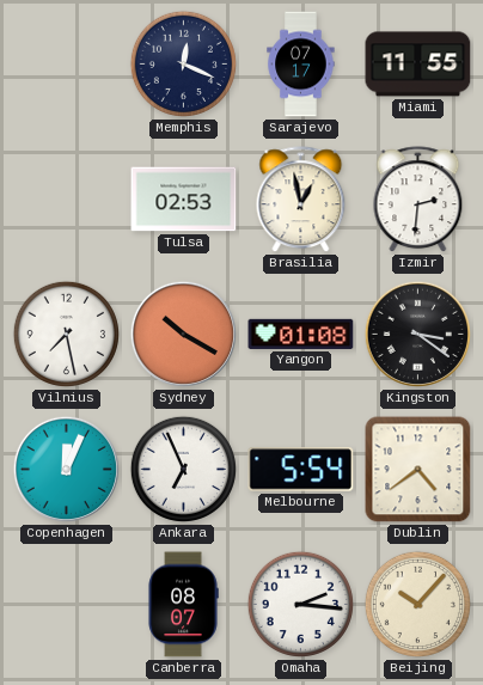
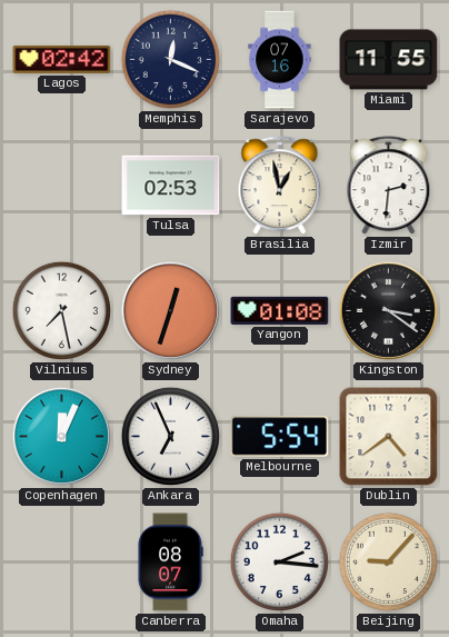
Lagos: none -> 02:42 (62, 59)
Sarajevo: 07:17 -> 07:16 (280, 60)
Sydney: 10:20 -> 12:33 (170, 310)
Beijing: 10:07 -> 9:07 (388, 561)
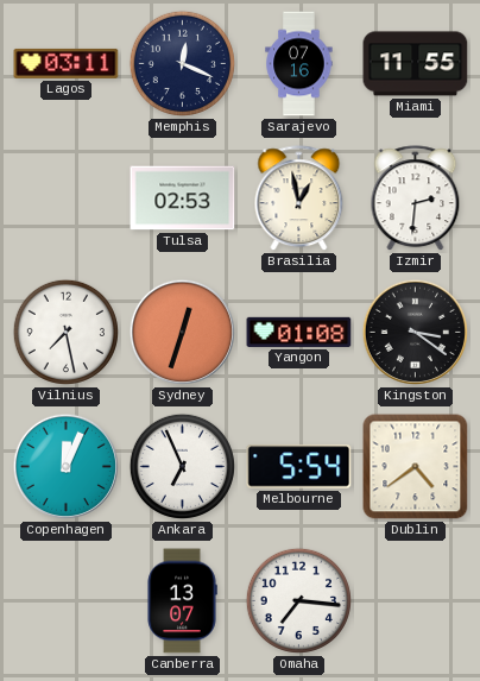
Lagos: 02:42 -> 03:11 (67, 63)
Canberra: 08:07 -> 13:07 (182, 601)
Omaha: 2:16 -> 7:16 (298, 600)
Beijing: 9:07 -> none (388, 561)
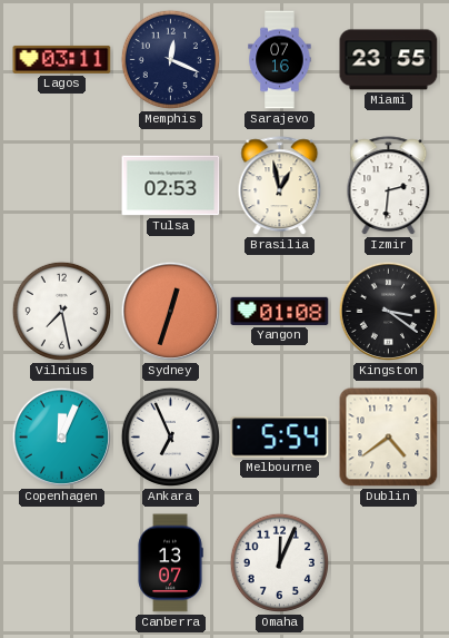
Miami: 11:55 -> 23:55 (389, 60)
Omaha: 7:16 -> 12:04 (279, 562)
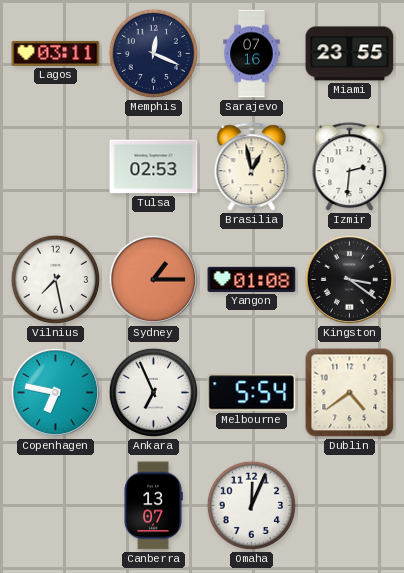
Sydney: 12:33 -> 1:15 (153, 279)
Copenhagen: 12:04 -> 6:47 (55, 392)
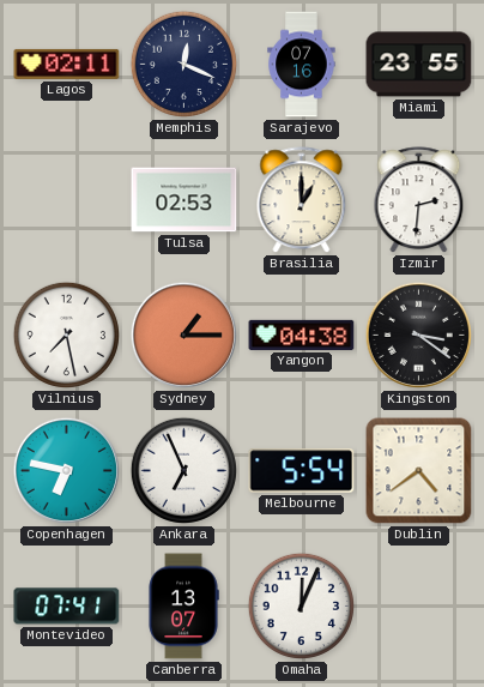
Lagos: 03:11 -> 02:11 (67, 64)
Brasilia: 12:58 -> 1:00 (302, 200)
Yangon: 01:08 -> 04:38 (302, 335)
Montevideo: none -> 07:41 (67, 607)
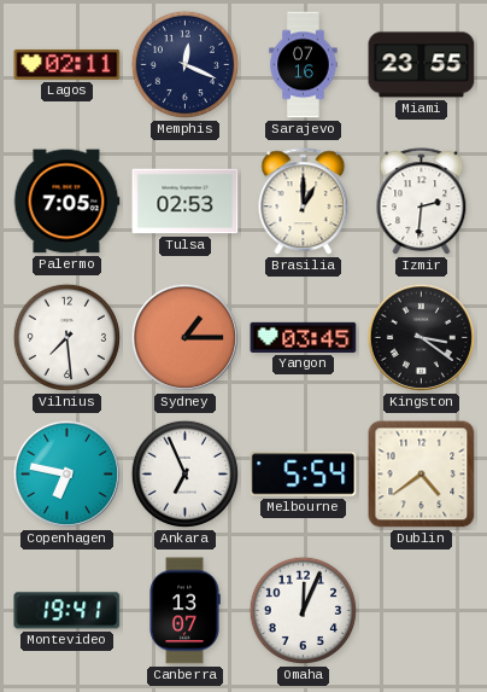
Palermo: none -> 7:05 (66, 202)
Vilnius: 7:28 -> 7:29 (66, 337)
Yangon: 04:38 -> 03:45 (304, 337)
Montevideo: 07:41 -> 19:41 (68, 611)
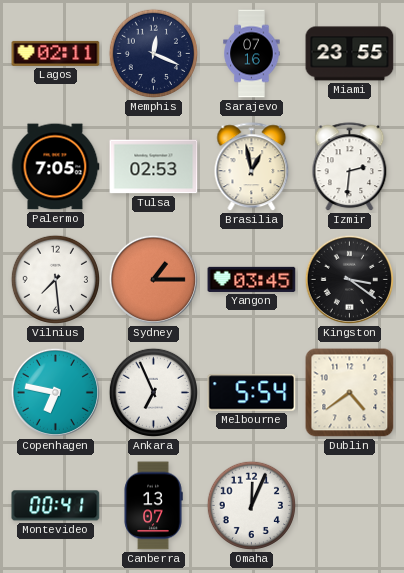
Brasilia: 1:00 -> 12:58 (252, 167)
Montevideo: 19:41 -> 00:41 (56, 506)
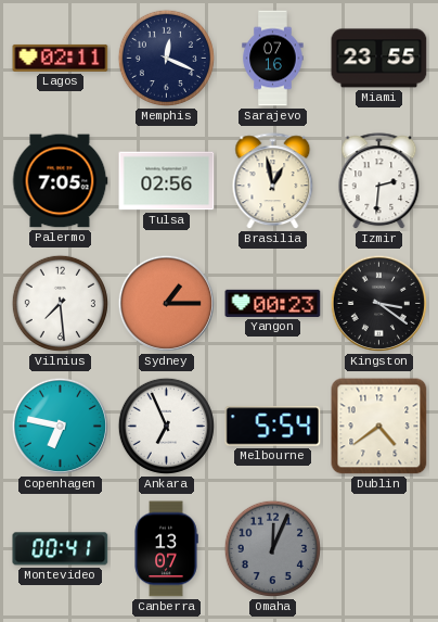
Tulsa: 02:53 -> 02:56 (167, 181)
Yangon: 03:45 -> 00:23 (273, 303)
Omaha dial: white -> grey (272, 548)
